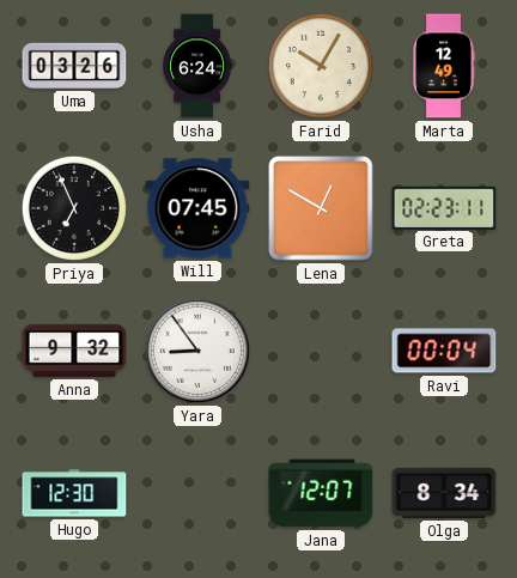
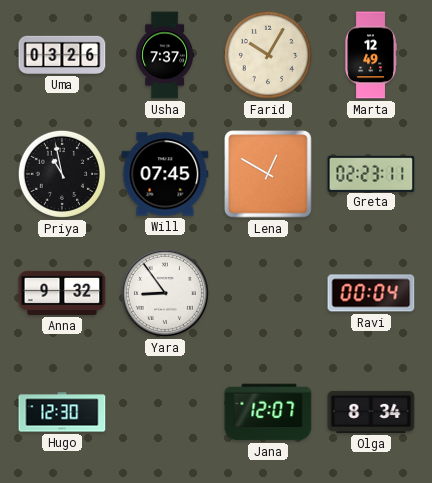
Usha: 6:24 -> 7:37 (165, 55)
Priya: 6:56 -> 10:58 (62, 174)
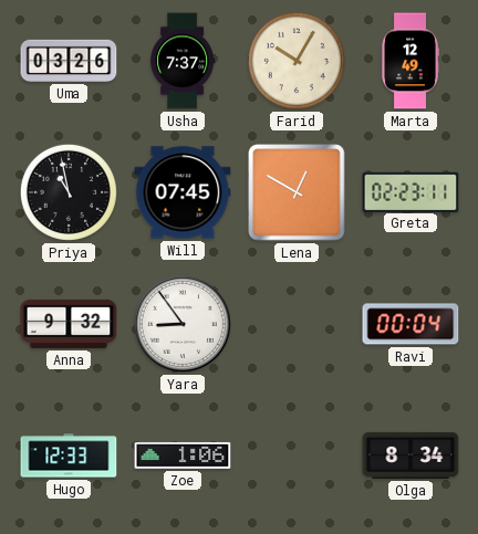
Hugo: 12:30 -> 12:33 (69, 456)
Zoe: none -> 1:06 (183, 456)
Jana: 12:07 -> none (268, 412)
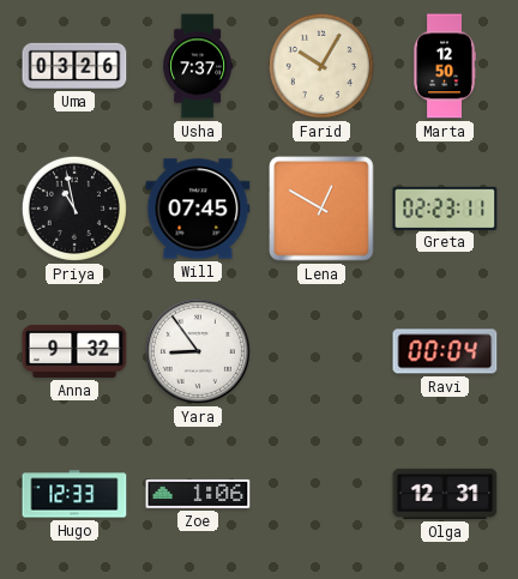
Marta: 12:49 -> 12:50 (445, 66)
Olga: 8:34 -> 12:31 (445, 494)
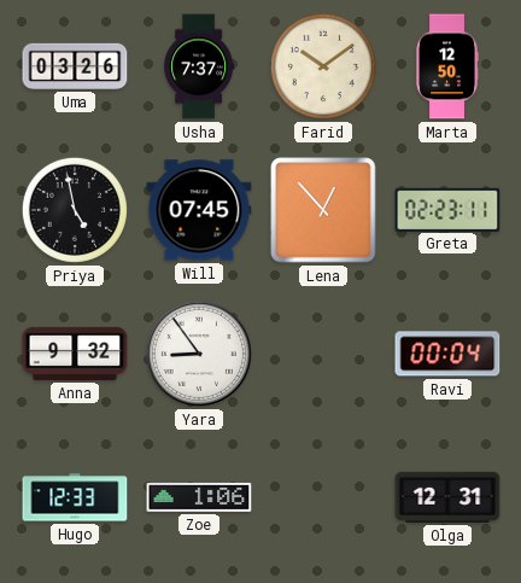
Farid: 10:05 -> 10:09 (323, 66)
Priya: 10:58 -> 4:58 (75, 210)
Lena: 12:50 -> 12:53 (323, 210)
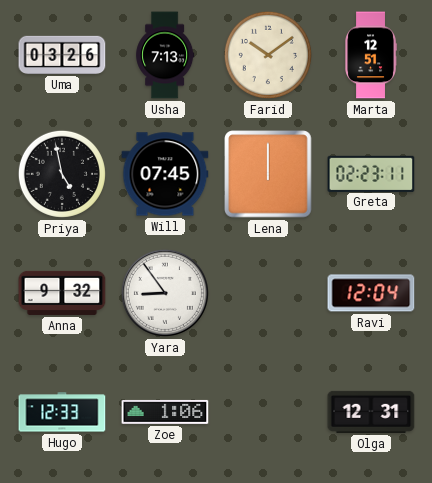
Usha: 7:37 -> 7:13 (165, 55)
Marta: 12:50 -> 12:51 (371, 55)
Lena: 12:53 -> 12:00 (268, 174)
Ravi: 00:04 -> 12:04 (371, 293)
